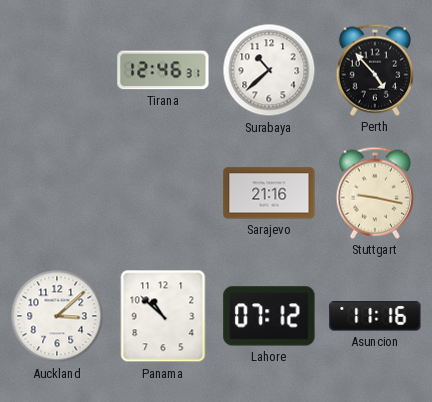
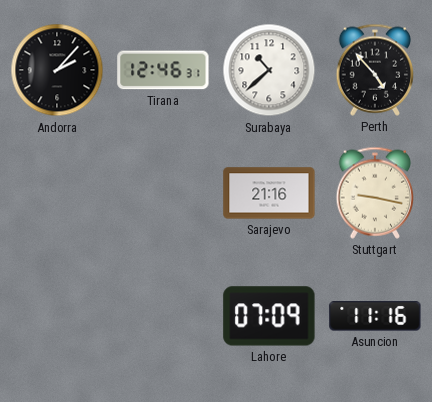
Andorra: none -> 2:07 (57, 70)
Auckland: 3:08 -> none (57, 316)
Panama: 10:52 -> none (163, 316)
Lahore: 07:12 -> 07:09 (269, 316)
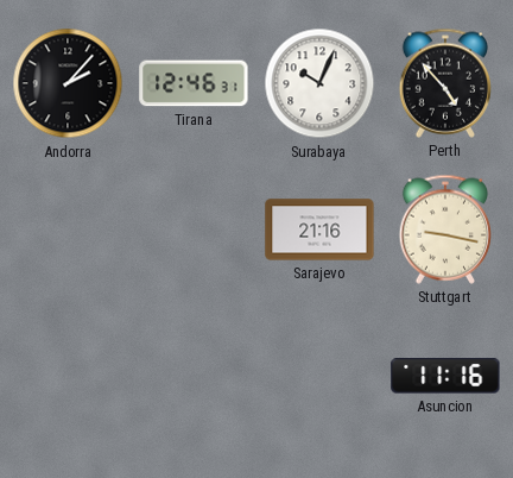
Surabaya: 10:38 -> 10:04 (319, 83)
Lahore: 07:09 -> none (269, 316)
